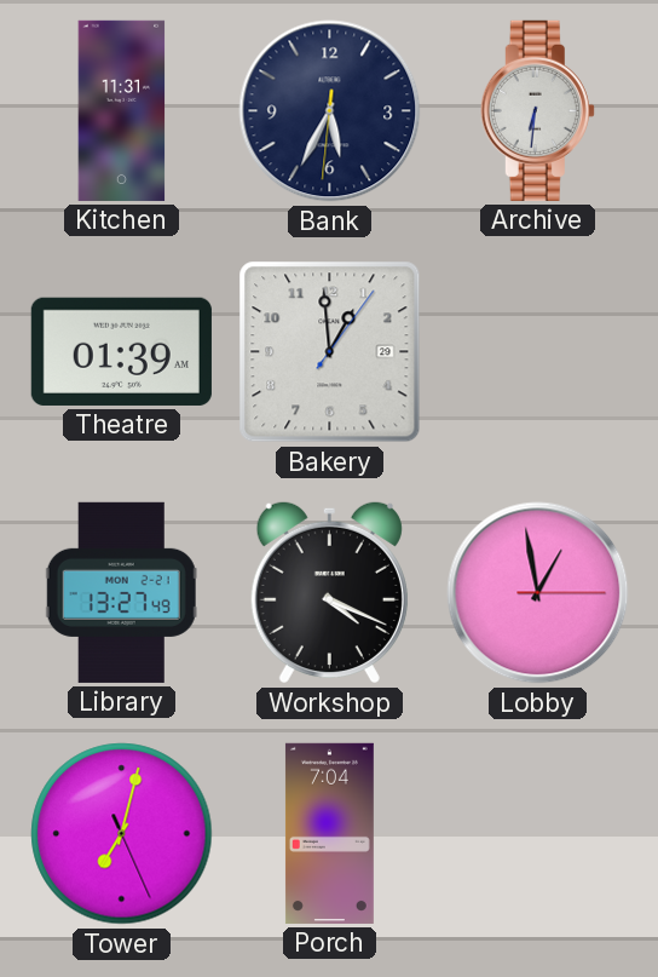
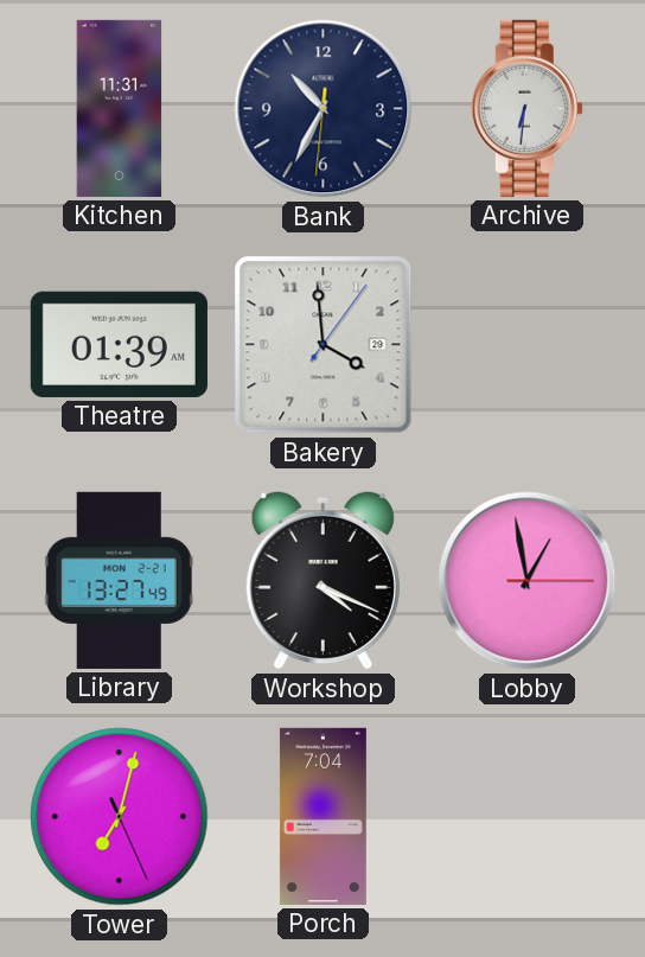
Bank: 5:34 -> 10:34 (324, 109)
Bakery: 12:59 -> 3:59 (324, 345)
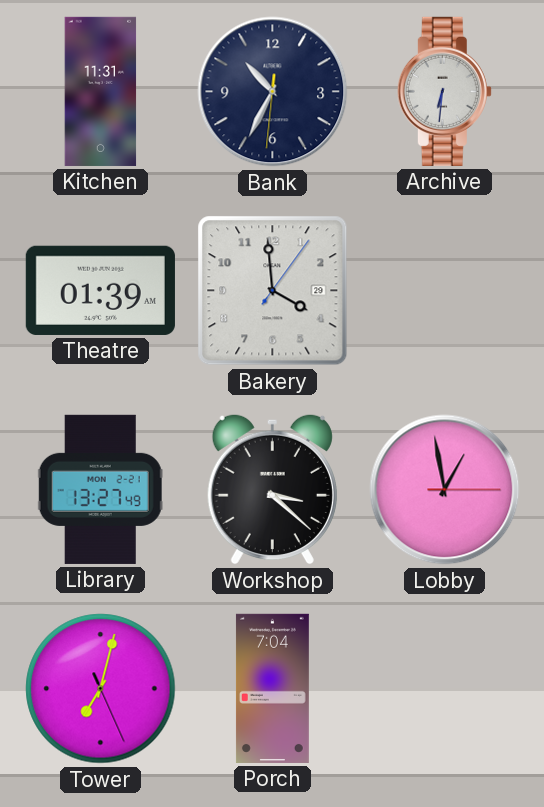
Workshop: 4:19 -> 3:22 (272, 489)
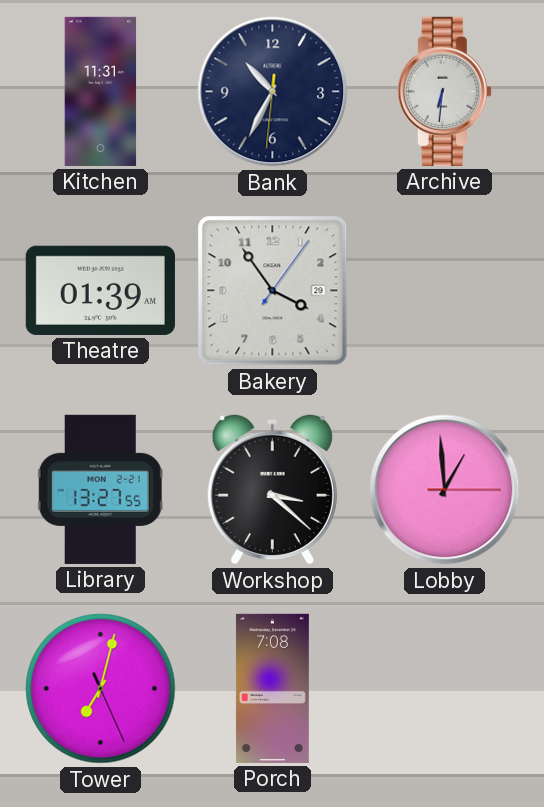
Bakery: 3:59 -> 3:54 (273, 291)
Library: 13:27:49 -> 13:27:55 (100, 489)
Lobby: 12:58 -> 12:59 (445, 490)
Porch: 7:04 -> 7:08 (272, 688)
